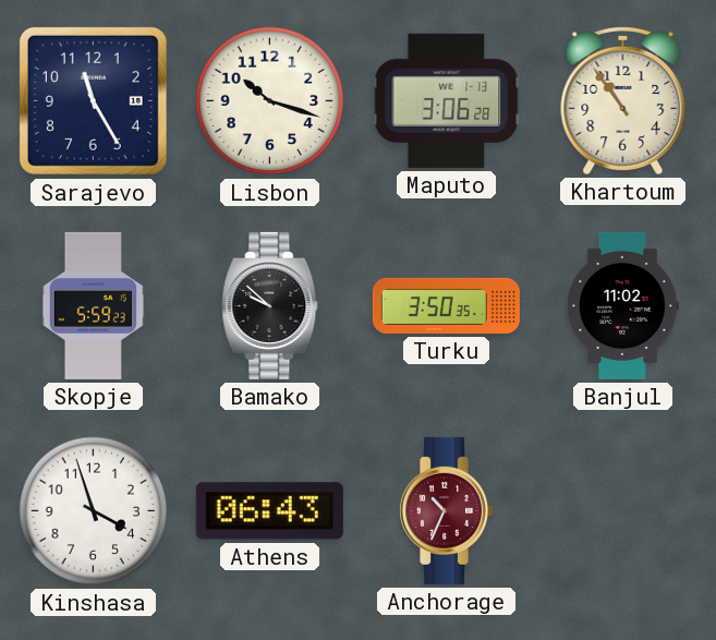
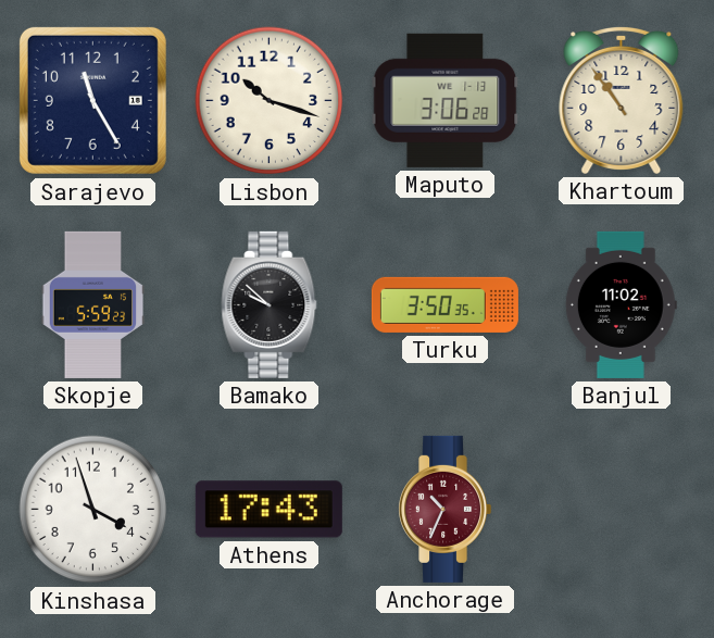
Athens: 06:43 -> 17:43 (268, 510)
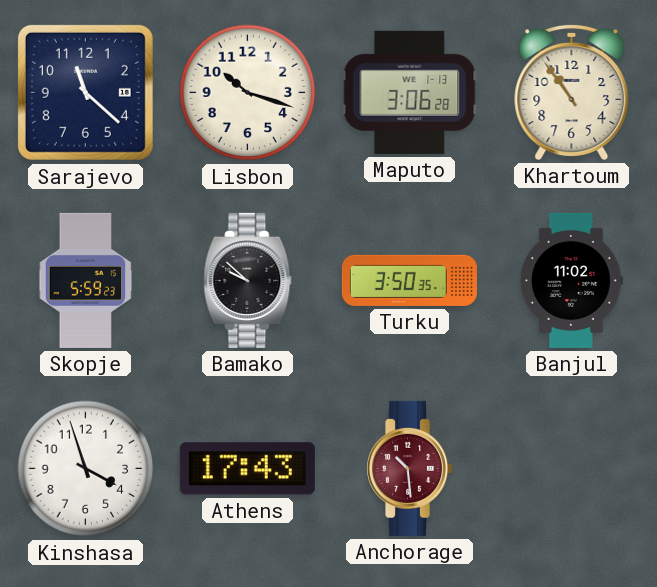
Sarajevo: 11:25 -> 11:22 (85, 92)
Anchorage: 10:34 -> 10:29 (410, 468)
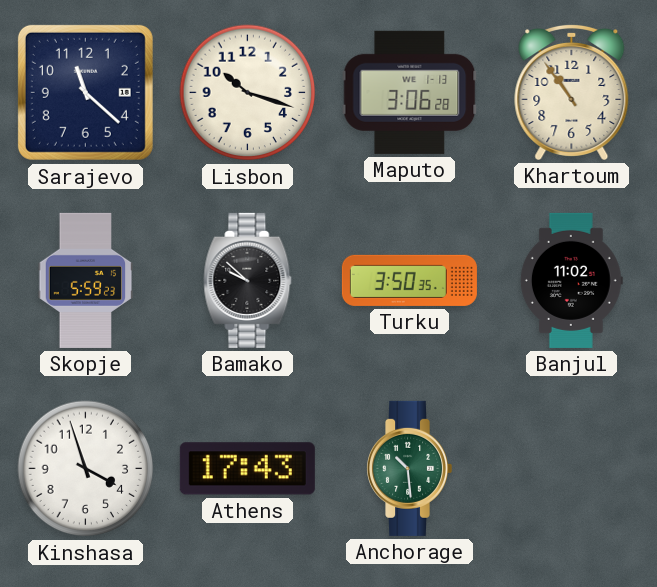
Anchorage dial: burgundy -> green (410, 468)
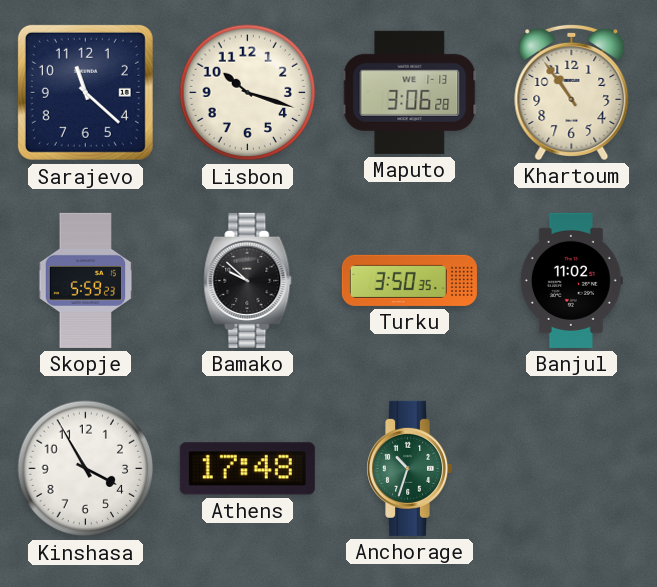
Kinshasa: 3:57 -> 3:55 (86, 469)
Athens: 17:43 -> 17:48 (247, 469)
Anchorage: 10:29 -> 10:33 (410, 468)
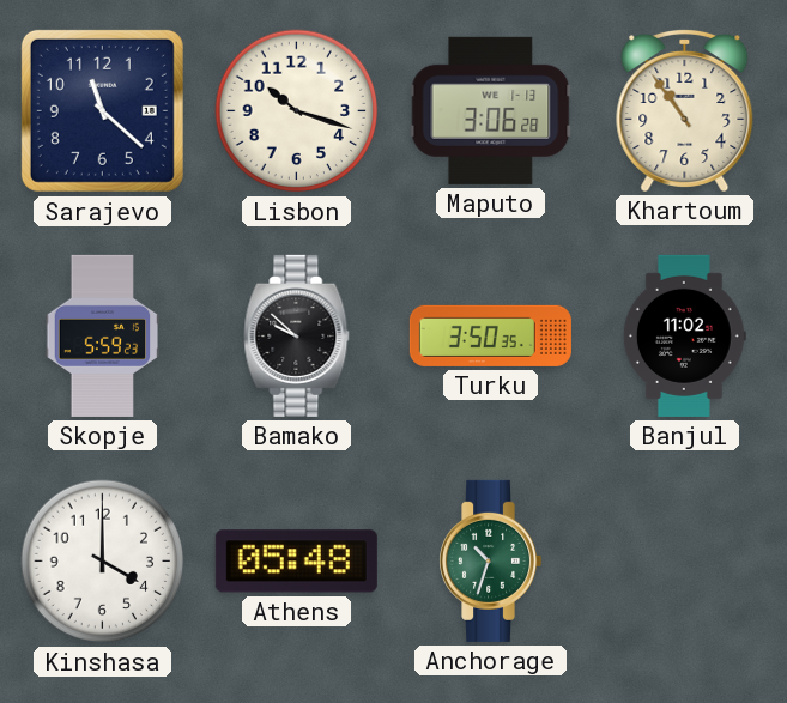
Kinshasa: 3:55 -> 4:00 (103, 562)
Athens: 17:48 -> 05:48 (296, 562)
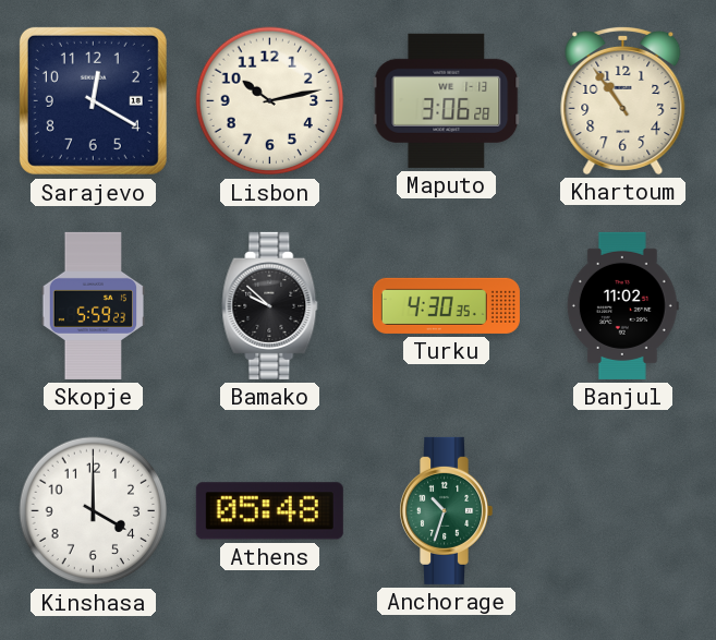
Sarajevo: 11:22 -> 12:20 (93, 100)
Lisbon: 10:18 -> 10:13 (270, 101)
Turku: 3:50 -> 4:30 (446, 305)
